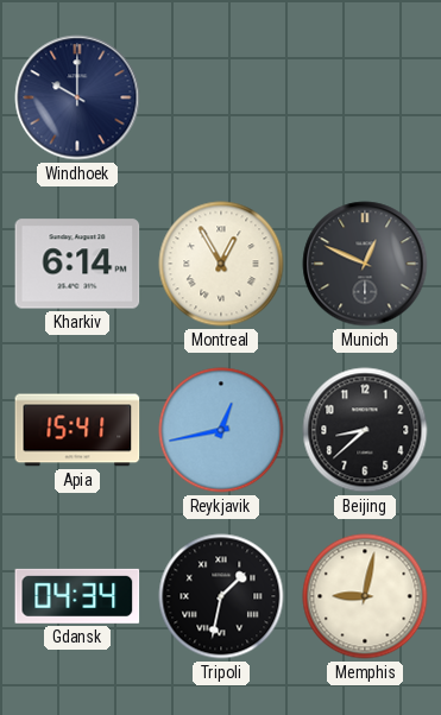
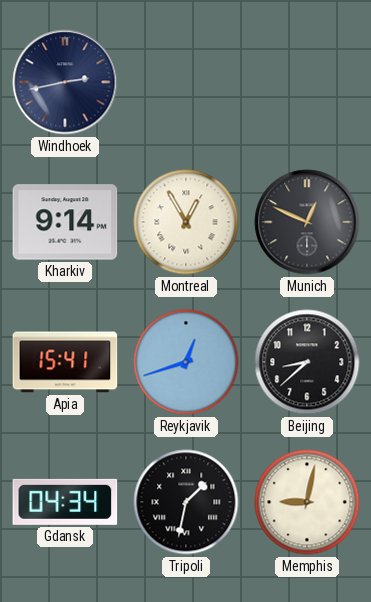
Windhoek: 10:00 -> 2:43 (65, 82)
Kharkiv: 6:14 -> 9:14 (65, 222)
Reykjavik: 12:43 -> 12:42 (186, 362)
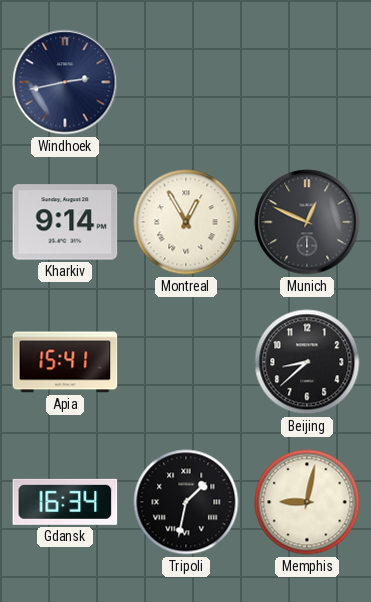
Reykjavik: 12:42 -> none (186, 362)
Gdansk: 04:34 -> 16:34 (65, 502)
